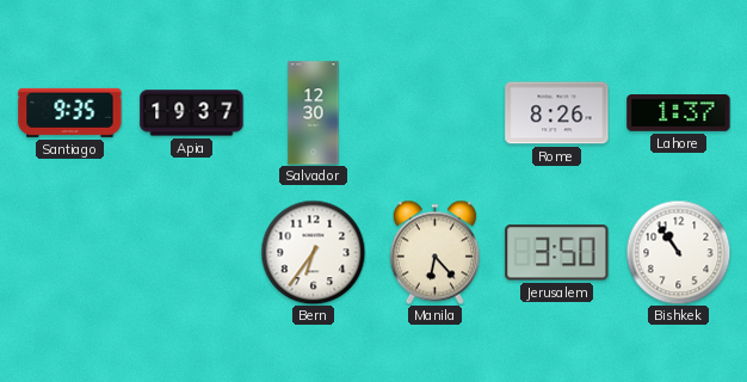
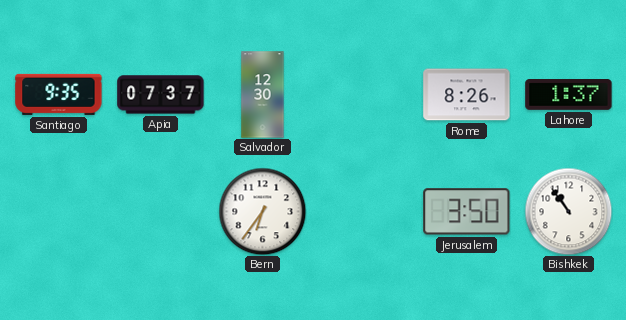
Apia: 19:37 -> 07:37 (161, 95)
Manila: 6:23 -> none (434, 252)
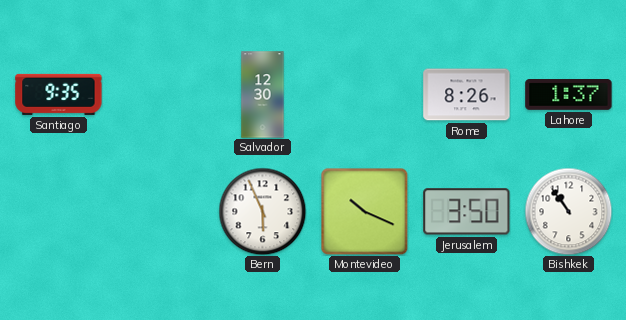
Apia: 07:37 -> none (161, 95)
Bern: 6:36 -> 5:56 (262, 211)
Montevideo: none -> 10:19 (364, 211)
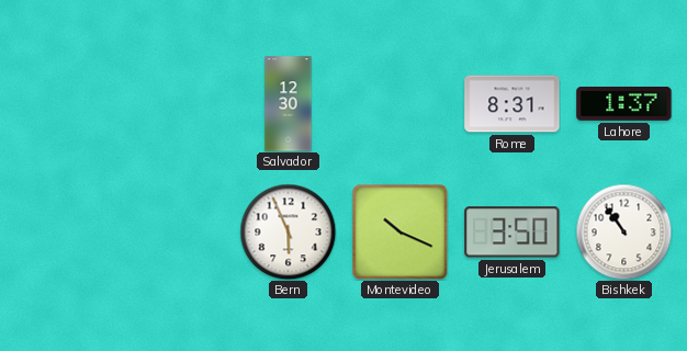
Santiago: 9:35 -> none (59, 94)
Rome: 8:26 -> 8:31 (513, 104)
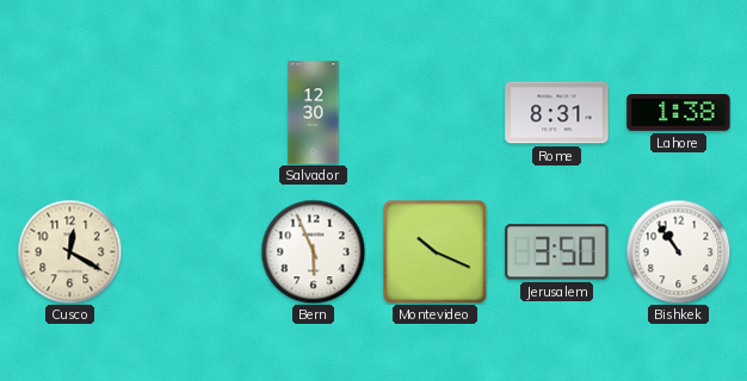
Lahore: 1:37 -> 1:38 (679, 113)
Cusco: none -> 12:20 (69, 251)
